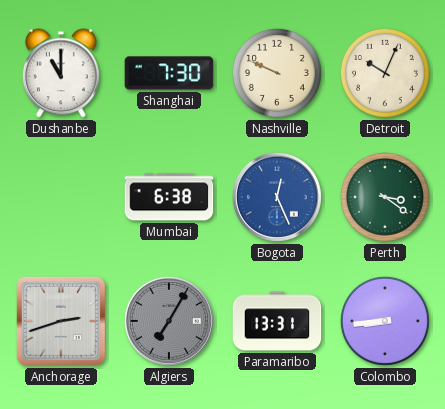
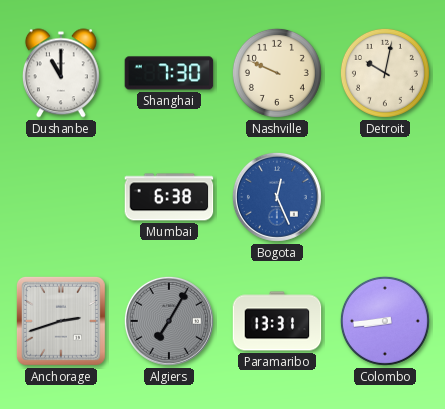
Detroit: 10:04 -> 10:02 (385, 73)
Perth: 3:21 -> none (385, 197)
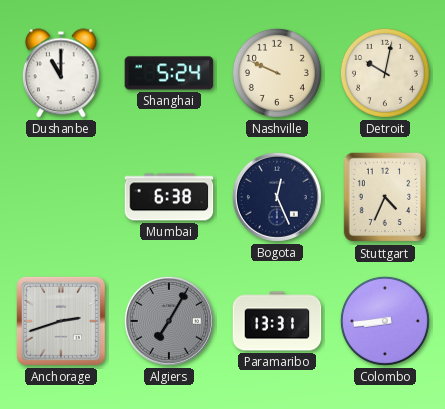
Shanghai: 7:30 -> 5:24 (169, 73)
Bogota dial: blue -> navy (277, 197)
Stuttgart: none -> 4:34 (385, 197)
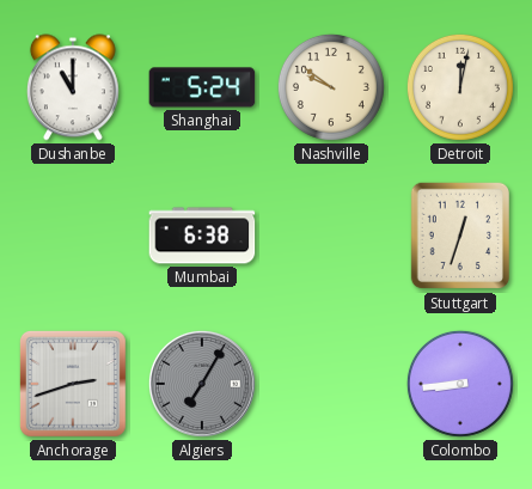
Nashville: 9:49 -> 9:51 (331, 87)
Detroit: 10:02 -> 12:02 (460, 87)
Bogota: 12:26 -> none (277, 197)
Stuttgart: 4:34 -> 12:33 (460, 236)
Paramaribo: 13:31 -> none (277, 321)
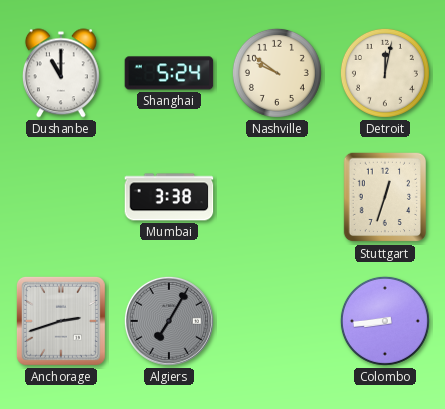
Mumbai: 6:38 -> 3:38 (169, 197)
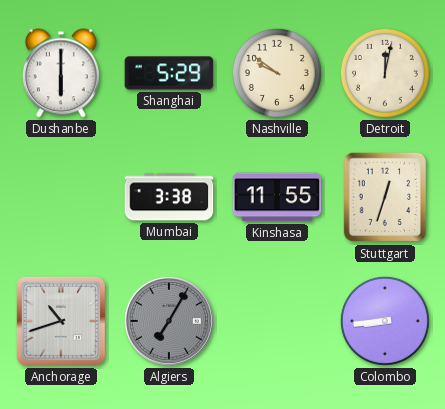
Dushanbe: 11:00 -> 6:00 (61, 73)
Shanghai: 5:24 -> 5:29 (169, 73)
Kinshasa: none -> 11:55 (277, 197)
Anchorage: 2:42 -> 10:42 (61, 321)
